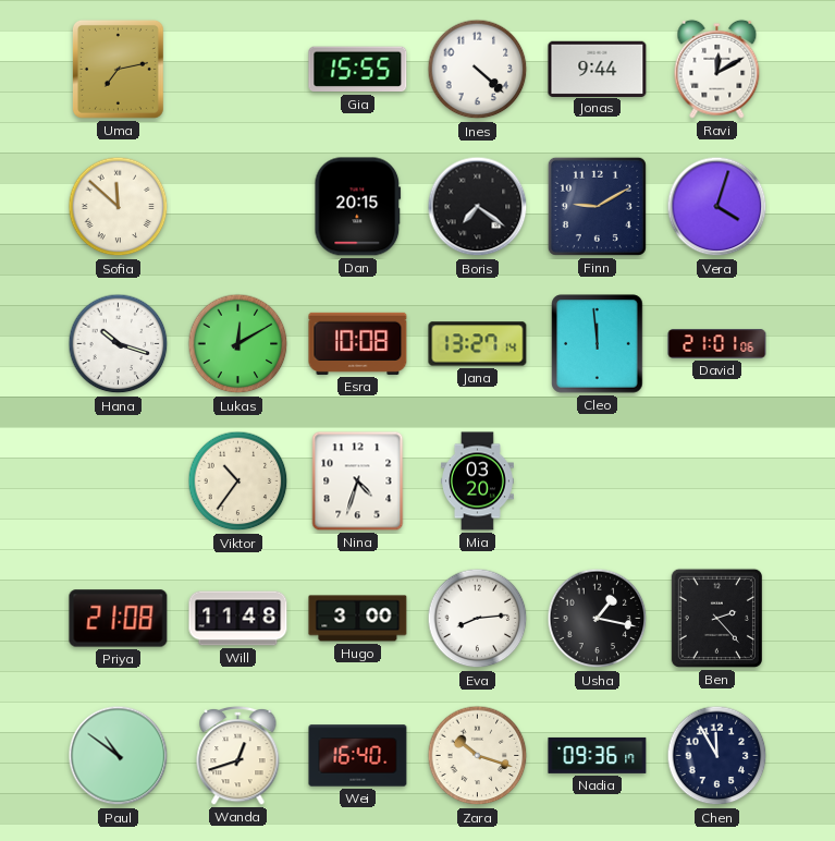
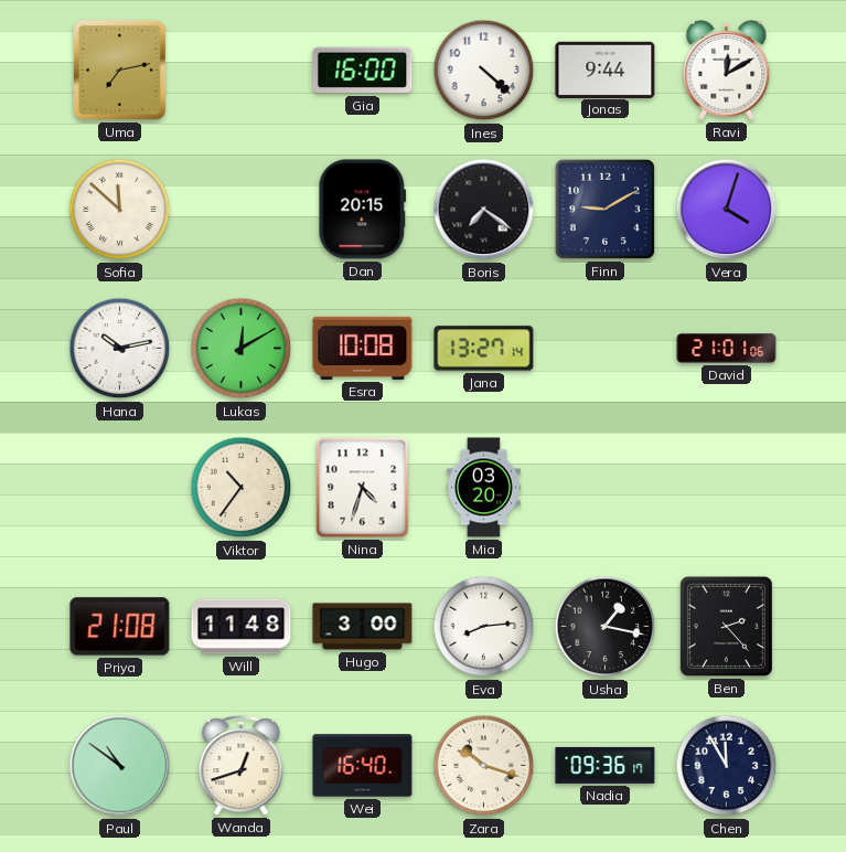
Gia: 15:55 -> 16:00 (363, 71)
Hana: 10:18 -> 10:13 (120, 349)
Cleo: 11:59 -> none (598, 344)
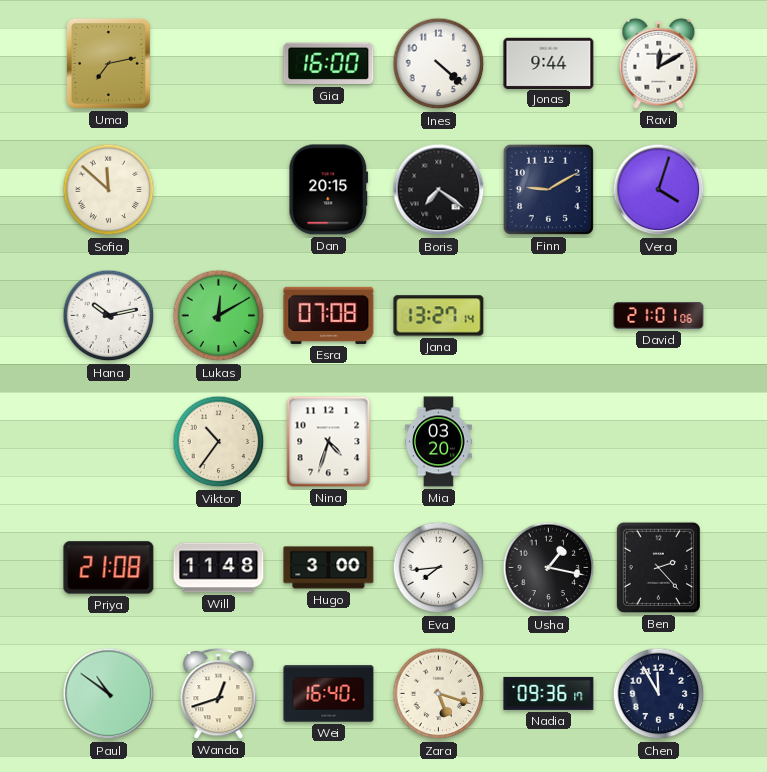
Esra: 10:08 -> 07:08 (329, 315)
Eva: 8:14 -> 7:44 (439, 568)
Zara: 10:18 -> 5:18 (439, 694)
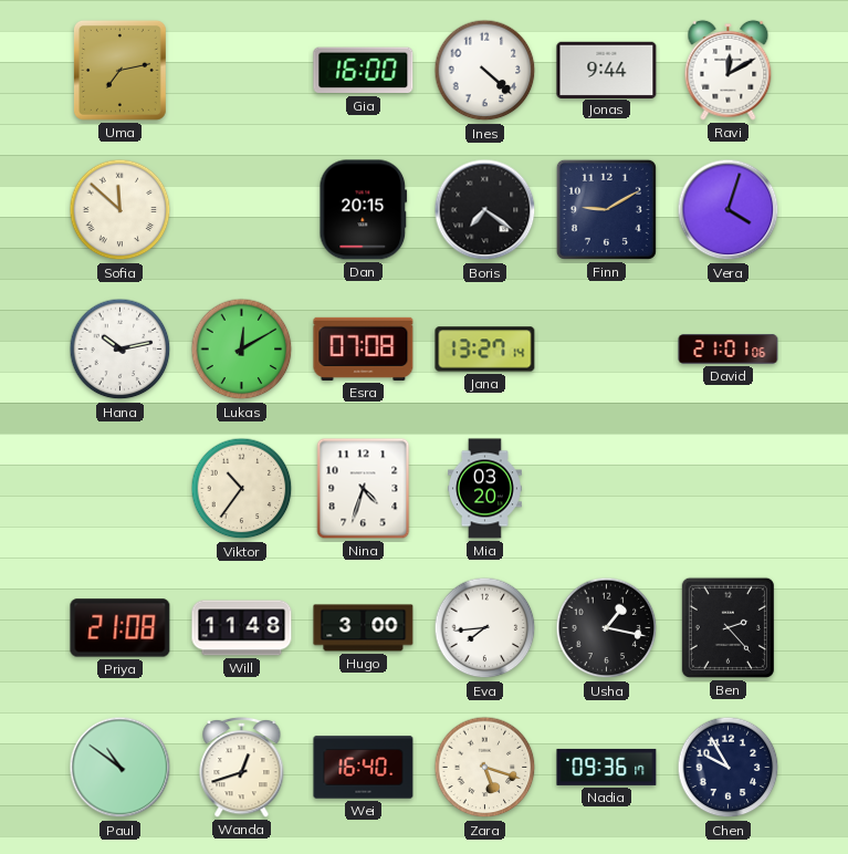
Chen: 11:55 -> 9:55 (729, 768)
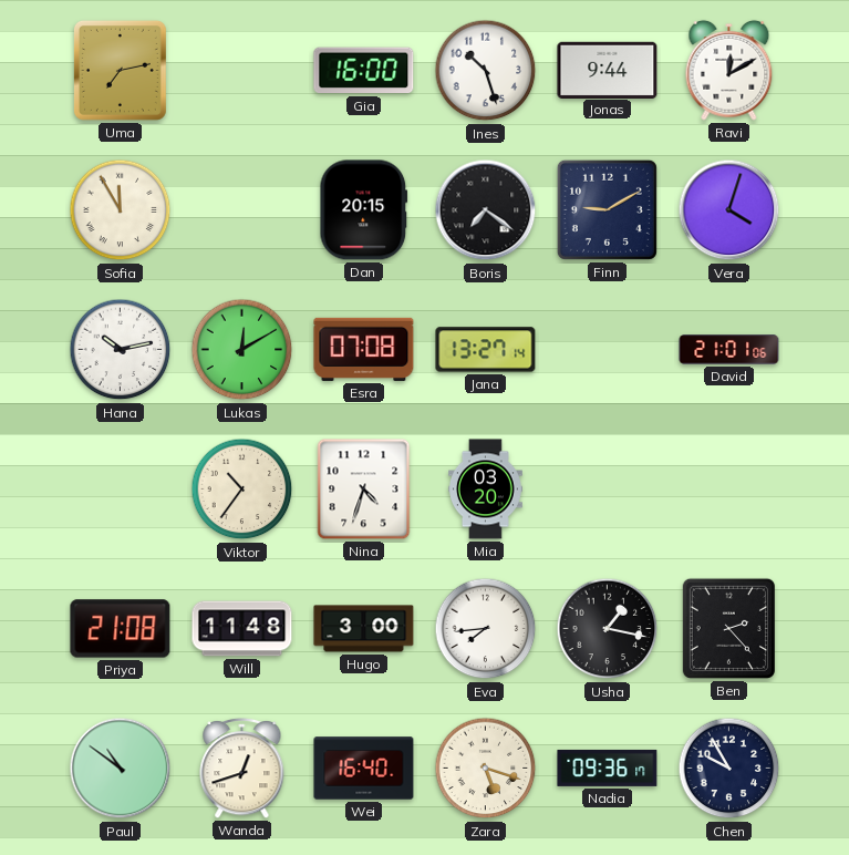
Ines: 4:22 -> 10:27 (486, 71)
Sofia: 11:52 -> 11:55 (121, 210)
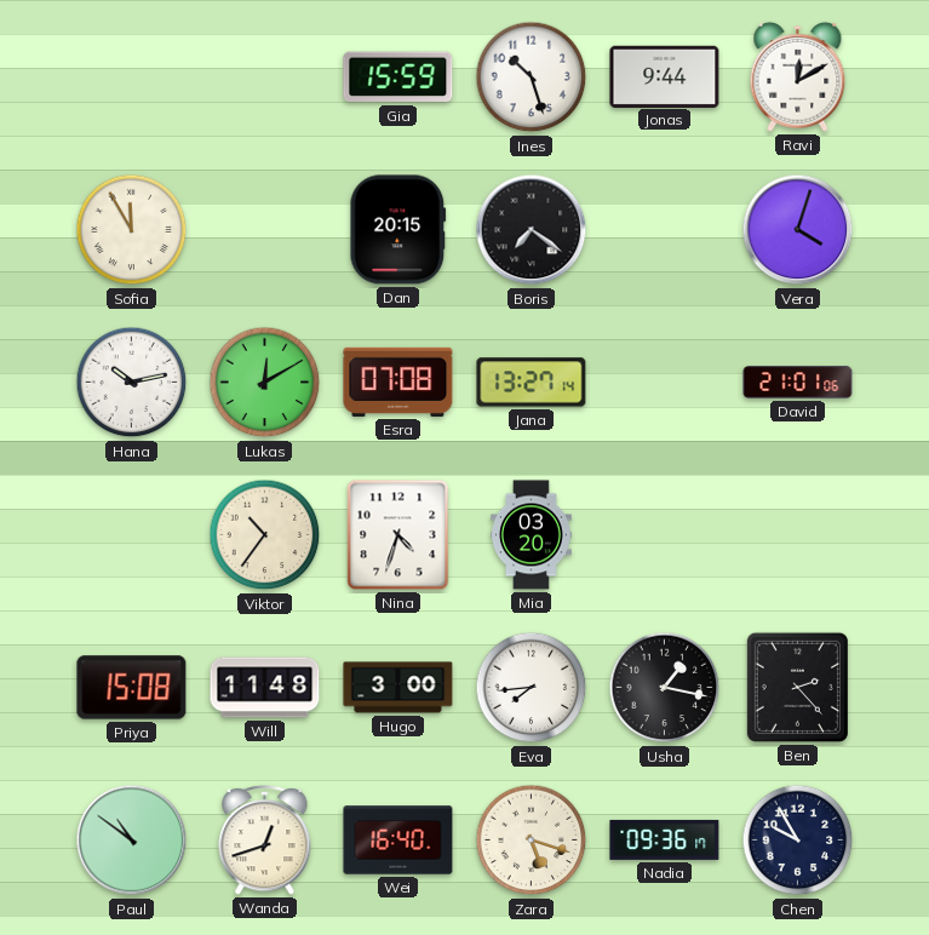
Uma: 7:13 -> none (120, 70)
Gia: 16:00 -> 15:59 (398, 78)
Finn: 9:10 -> none (607, 209)
Priya: 21:08 -> 15:08 (132, 688)
